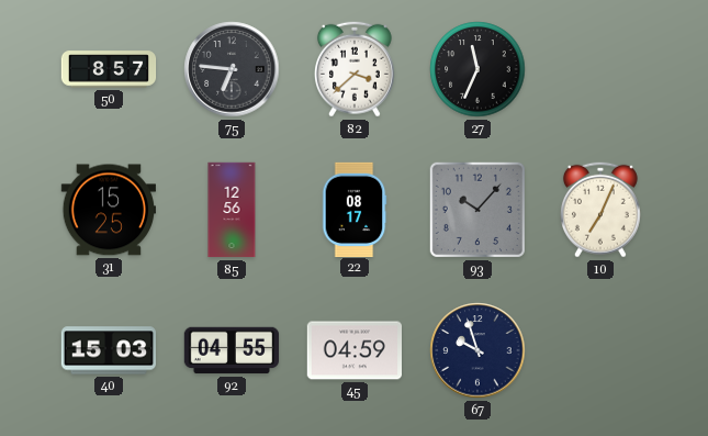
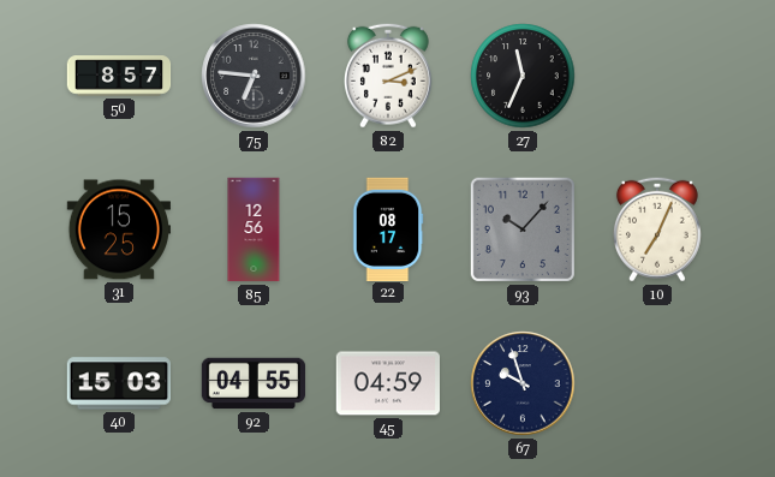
82: 3:38 -> 3:11 (388, 76)
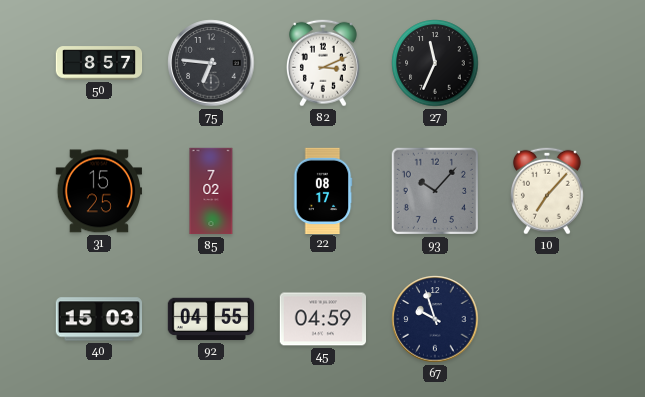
85: 12:56 -> 7:02 (211, 191)
10: 7:04 -> 7:07 (547, 191)
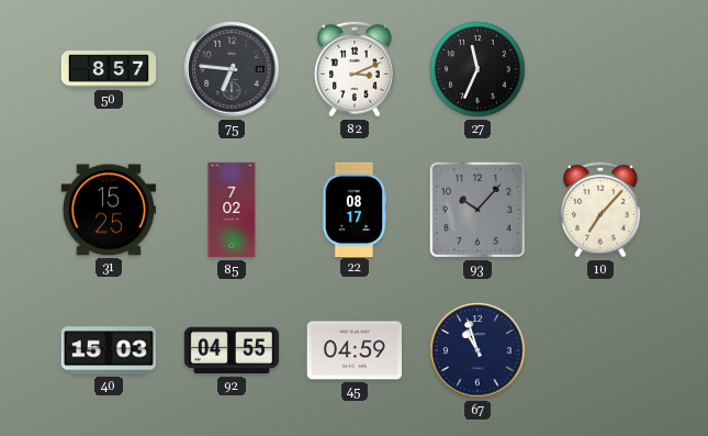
67: 9:57 -> 10:57 (477, 350)
